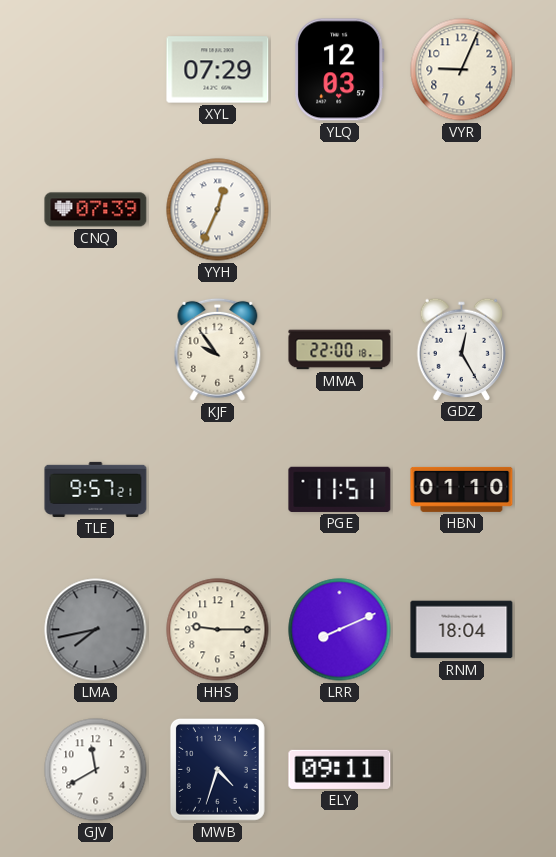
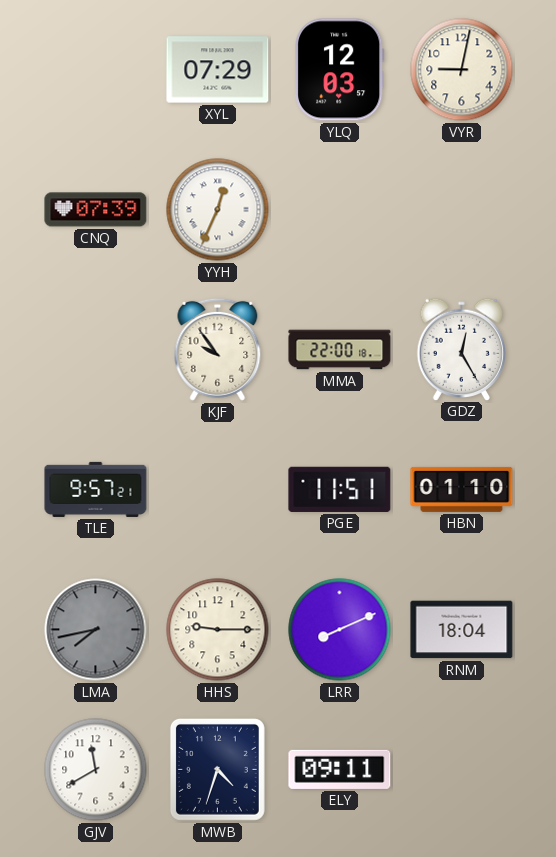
VYR: 9:04 -> 9:02 (462, 70)
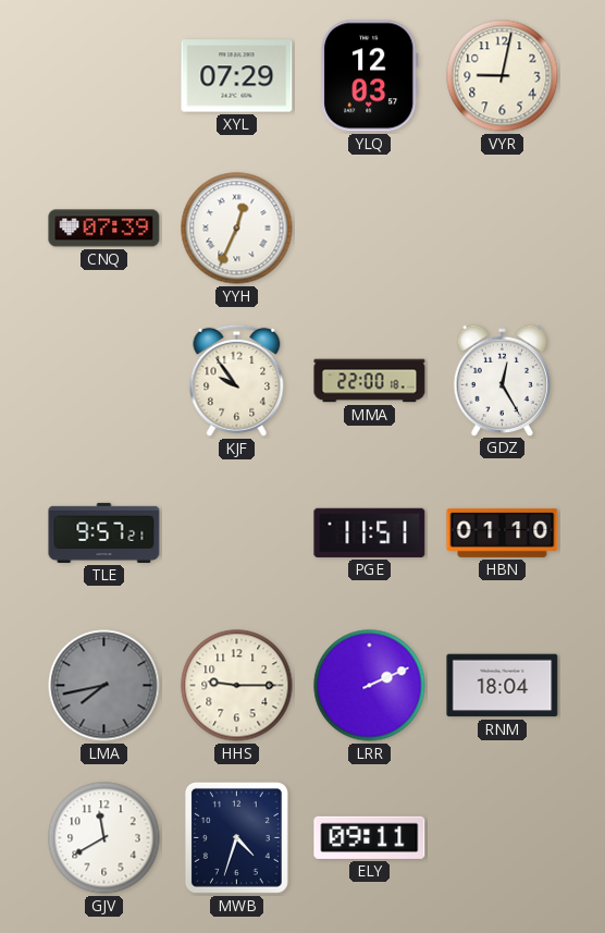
LRR: 8:11 -> 2:11 (370, 686)
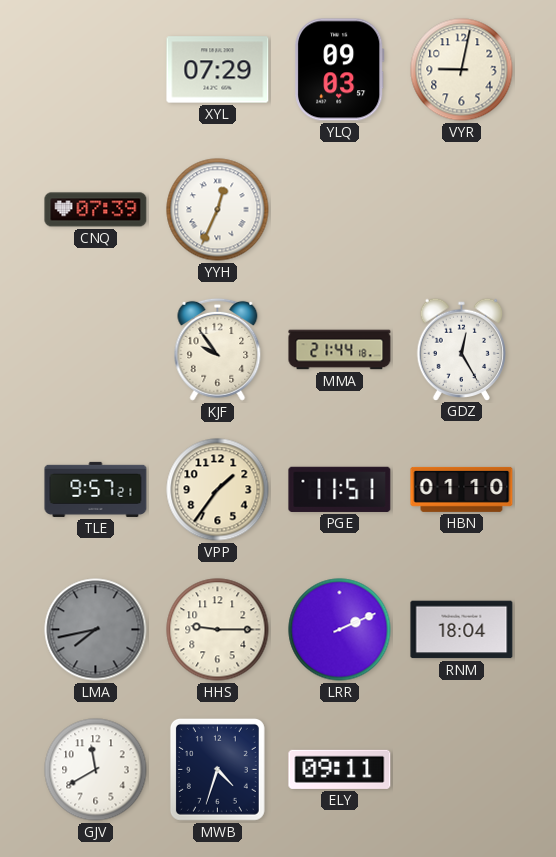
YLQ: 12:03 -> 09:03 (340, 70)
MMA: 22:00 -> 21:44 (340, 350)
VPP: none -> 1:36 (218, 490)
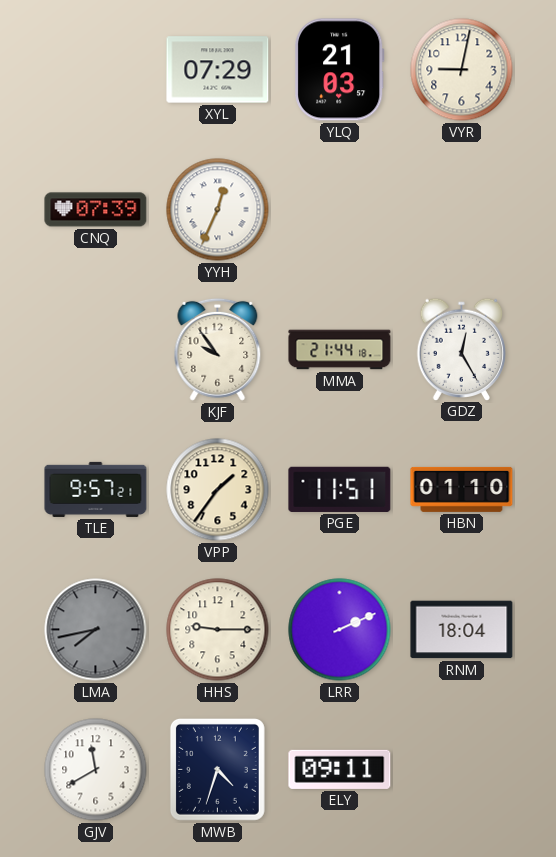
YLQ: 09:03 -> 21:03 (340, 70)
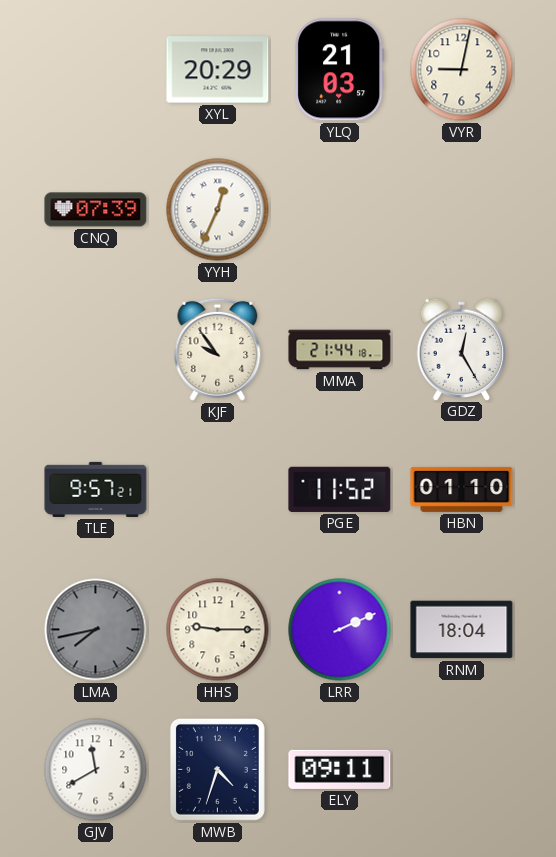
XYL: 07:29 -> 20:29 (218, 70)
VPP: 1:36 -> none (218, 490)
PGE: 11:51 -> 11:52 (340, 489)
